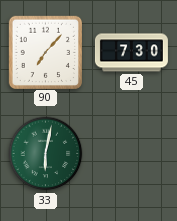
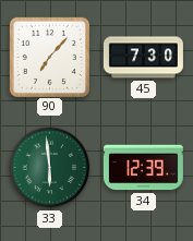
33: 6:02 -> 5:59 (50, 168)
34: none -> 12:39 (143, 168)
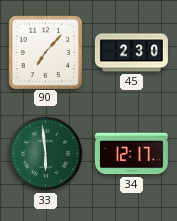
45: 7:30 -> 2:30 (131, 53)
34: 12:39 -> 12:17 (131, 154)
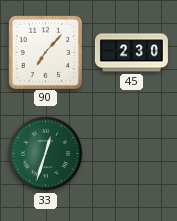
33: 5:59 -> 12:33 (46, 154)
34: 12:17 -> none (131, 154)
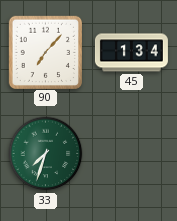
45: 2:30 -> 1:34 (131, 53)
33: 12:33 -> 7:33 (46, 154)
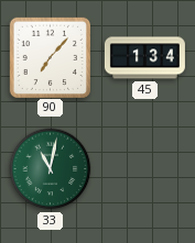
33: 7:33 -> 11:02 (51, 169)
